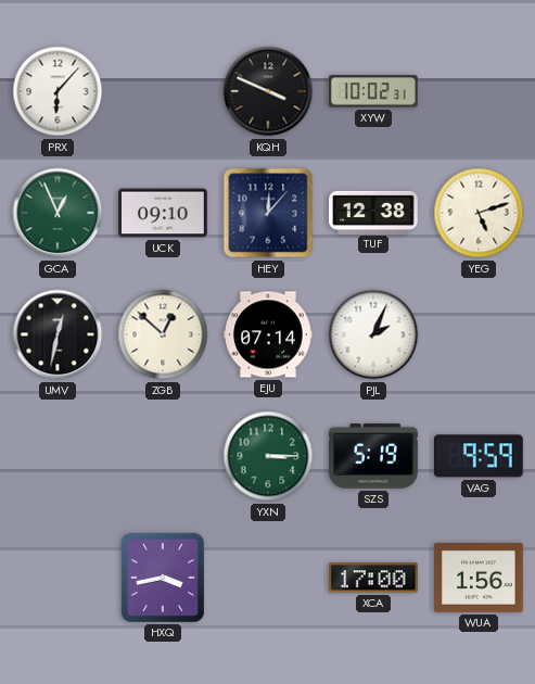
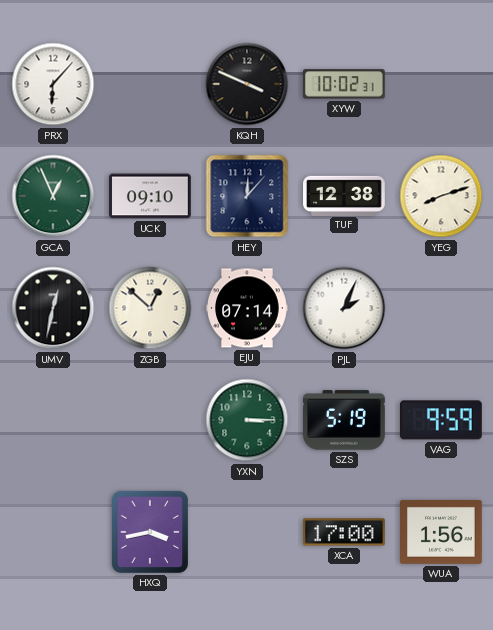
YEG: 5:12 -> 8:12 (441, 196)
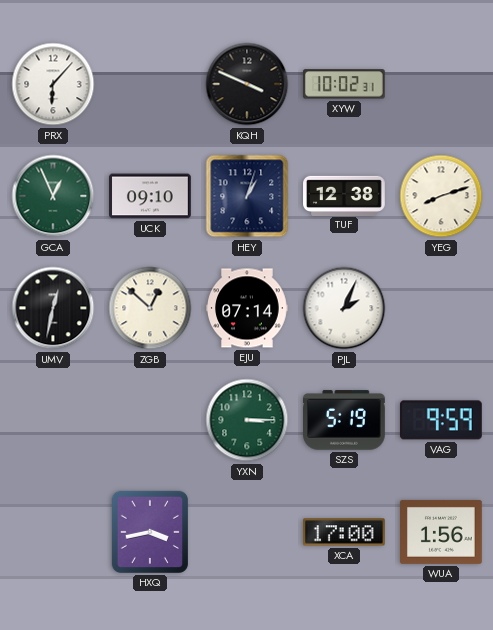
HEY: 12:07 -> 1:03 (247, 196)
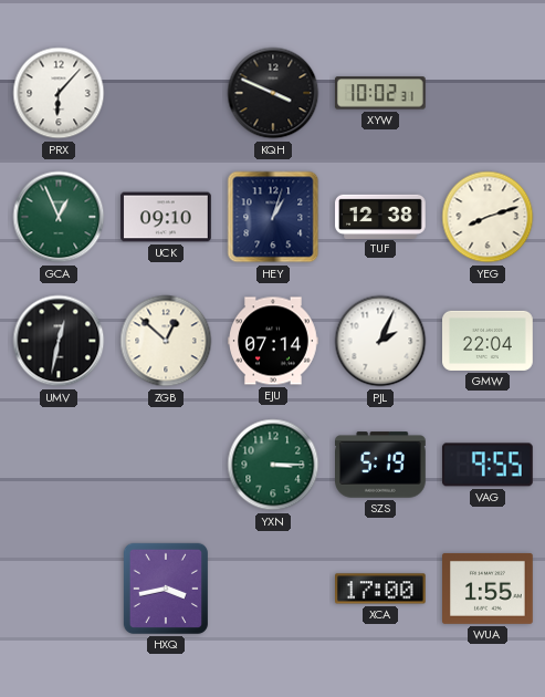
GMW: none -> 22:04 (488, 341)
VAG: 9:59 -> 9:55 (488, 465)
WUA: 1:56 -> 1:55 (489, 589)
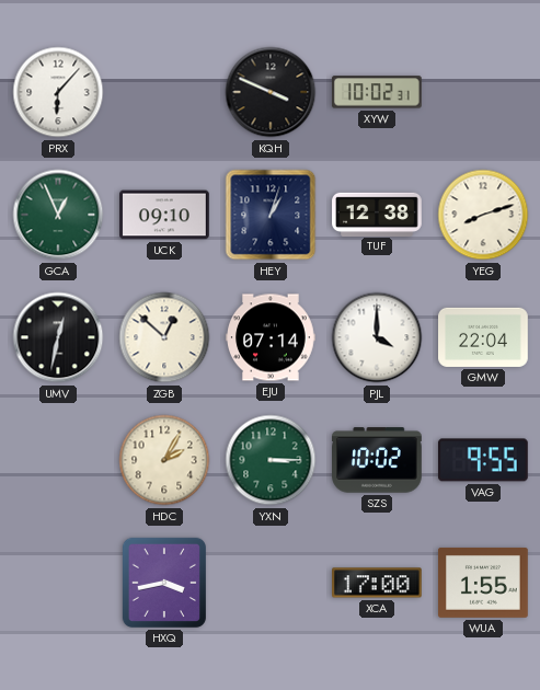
PJL: 2:04 -> 4:00 (377, 337)
HDC: none -> 2:05 (164, 460)
SZS: 5:19 -> 10:02 (378, 460)
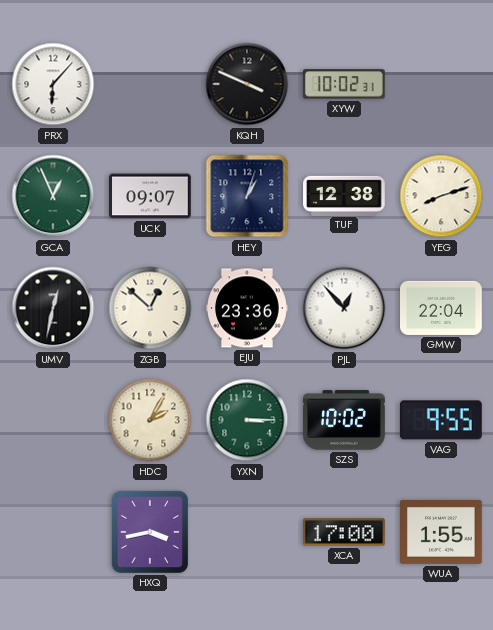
UCK: 09:10 -> 09:07 (151, 196)
EJU: 07:14 -> 23:36 (247, 308)
PJL: 4:00 -> 12:53 (344, 308)
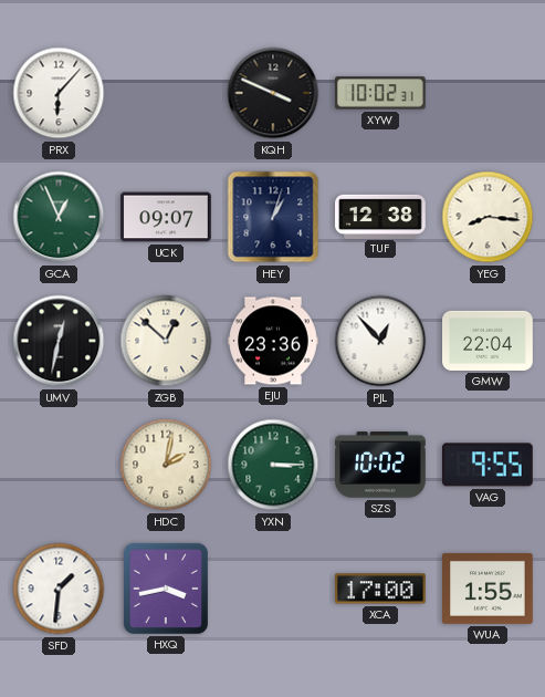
YEG: 8:12 -> 8:16 (488, 217)
HDC: 2:05 -> 2:02 (166, 465)
SFD: none -> 1:31 (59, 589)
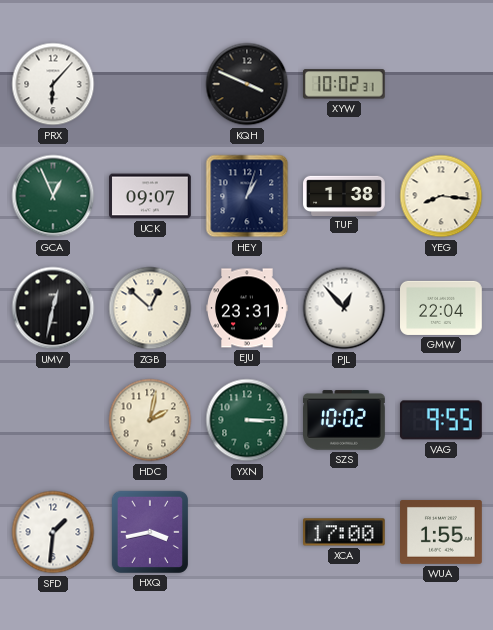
TUF: 12:38 -> 1:38 (344, 195)
EJU: 23:36 -> 23:31 (247, 308)
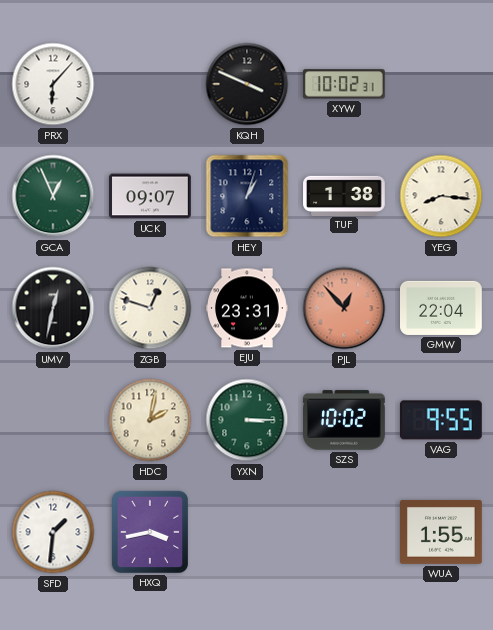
ZGB: 12:52 -> 12:48 (150, 308)
PJL dial: white -> salmon (344, 308)
XCA: 17:00 -> none (345, 532)
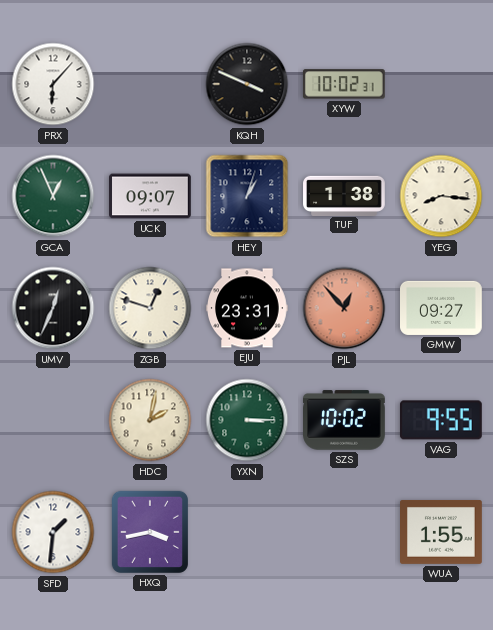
UMV: 12:32 -> 12:34 (53, 308)
GMW: 22:04 -> 09:27 (441, 308)
